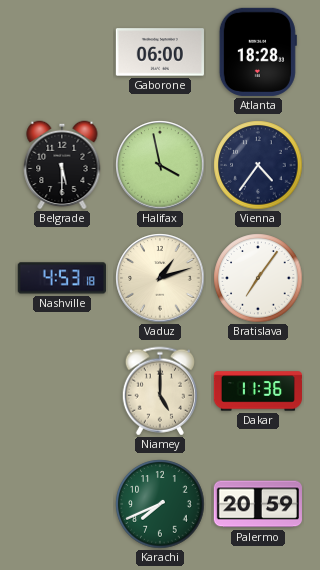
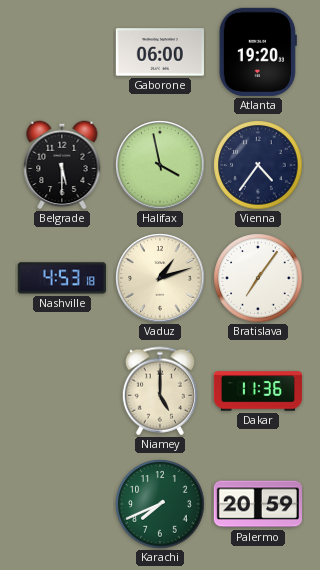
Atlanta: 18:28 -> 19:20 (258, 52)
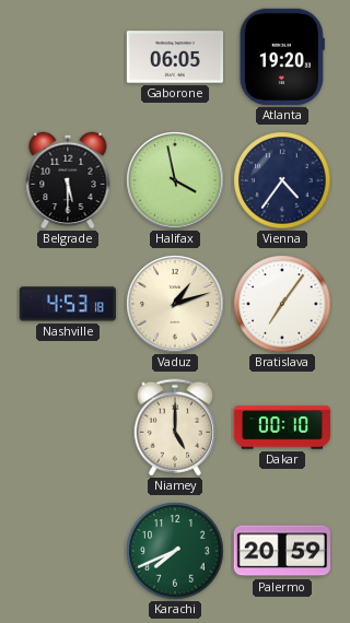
Gaborone: 06:00 -> 06:05 (175, 57)
Dakar: 11:36 -> 00:10 (281, 427)
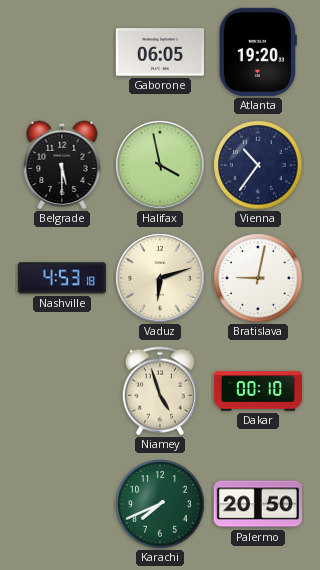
Vienna: 4:36 -> 10:36 (258, 165)
Vaduz: 1:12 -> 6:12 (160, 278)
Bratislava: 7:06 -> 9:02 (258, 278)
Niamey: 5:00 -> 4:57 (159, 391)
Palermo: 20:59 -> 20:50 (258, 504)
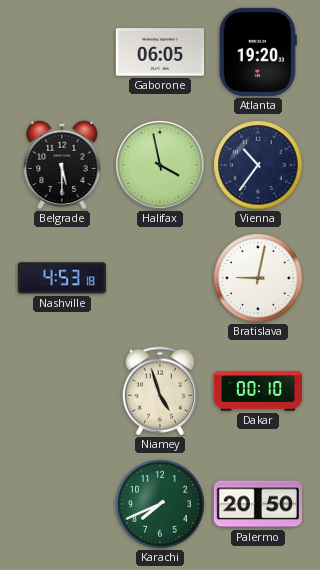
Vaduz: 6:12 -> none (160, 278)
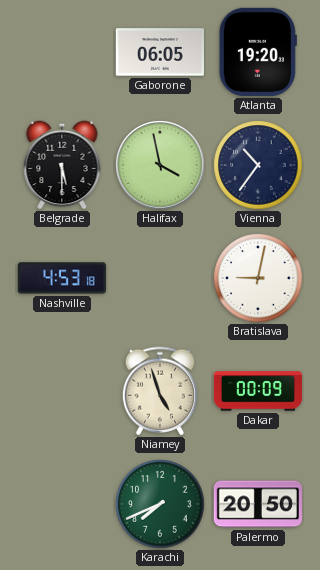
Dakar: 00:10 -> 00:09 (257, 391)
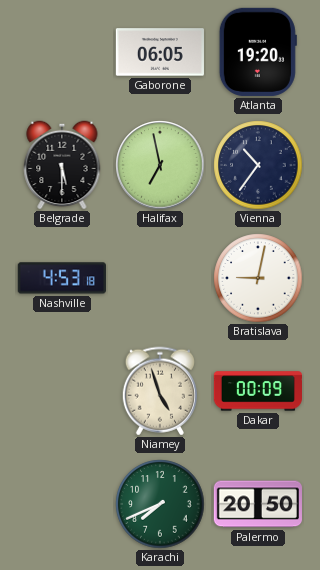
Halifax: 3:58 -> 6:58 (160, 165)
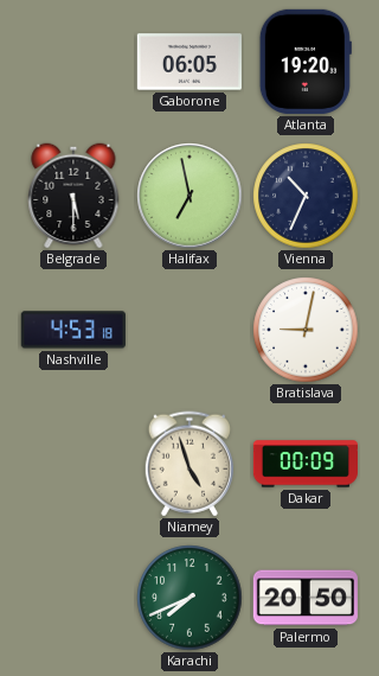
Vienna: 10:36 -> 10:34 (306, 196)
